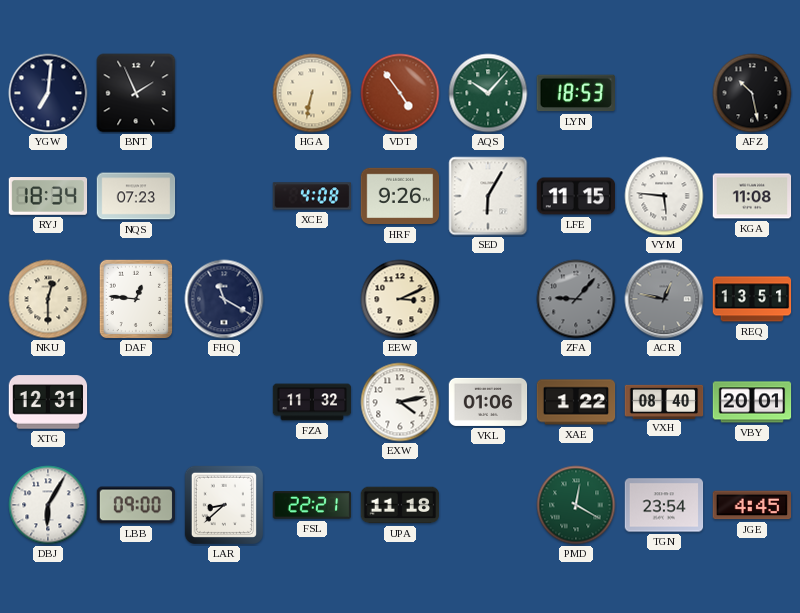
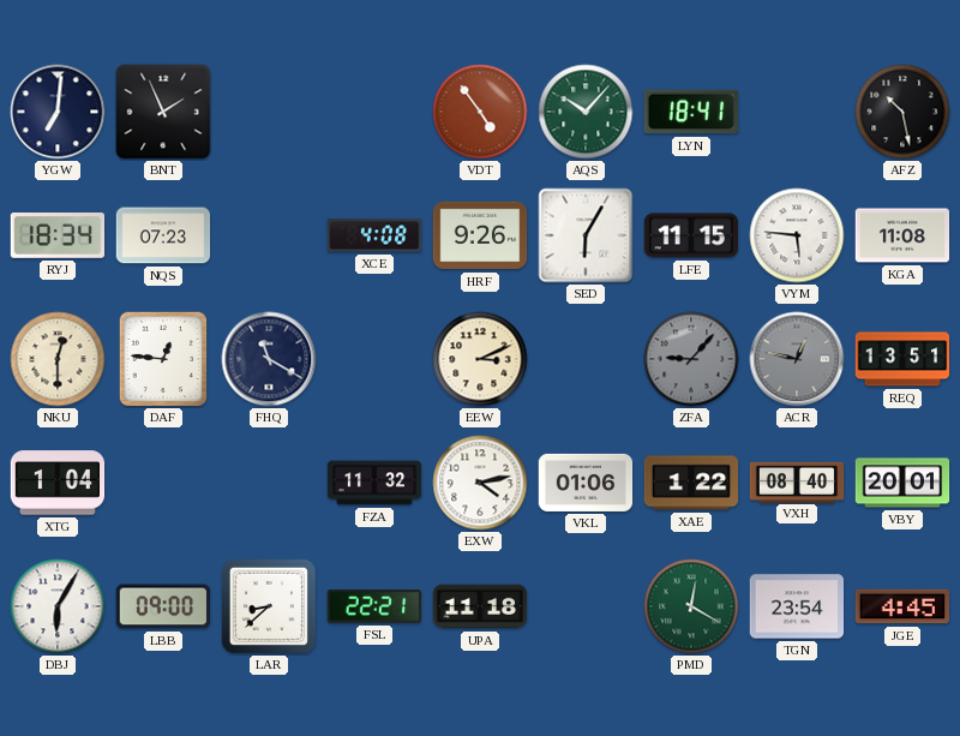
HGA: 6:32 -> none (312, 93)
LYN: 18:53 -> 18:41 (690, 112)
XTG: 12:31 -> 1:04 (58, 483)
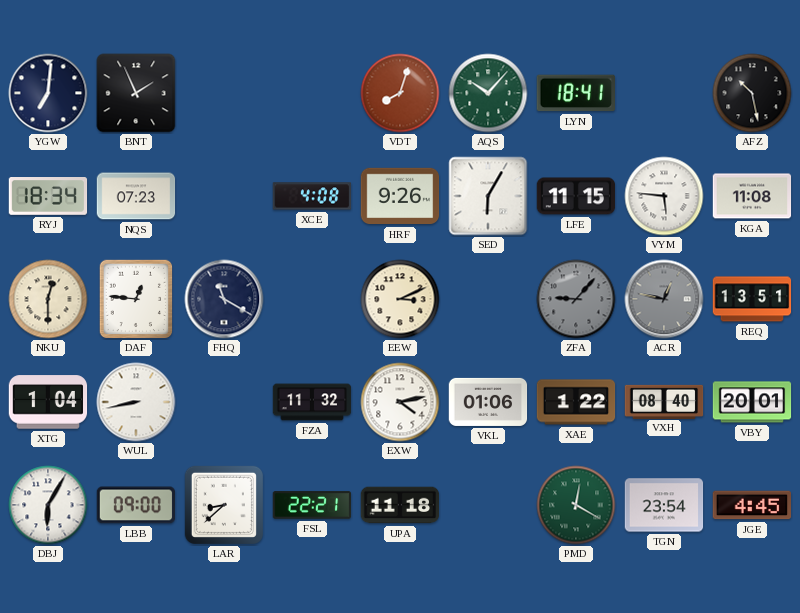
VDT: 4:54 -> 8:03 (400, 93)
WUL: none -> 8:43 (136, 402)
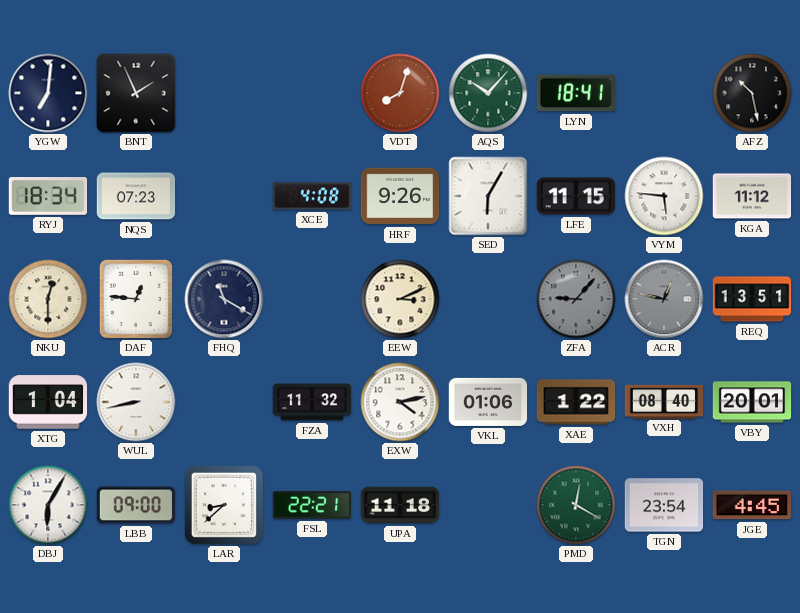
KGA: 11:08 -> 11:12 (752, 196)
